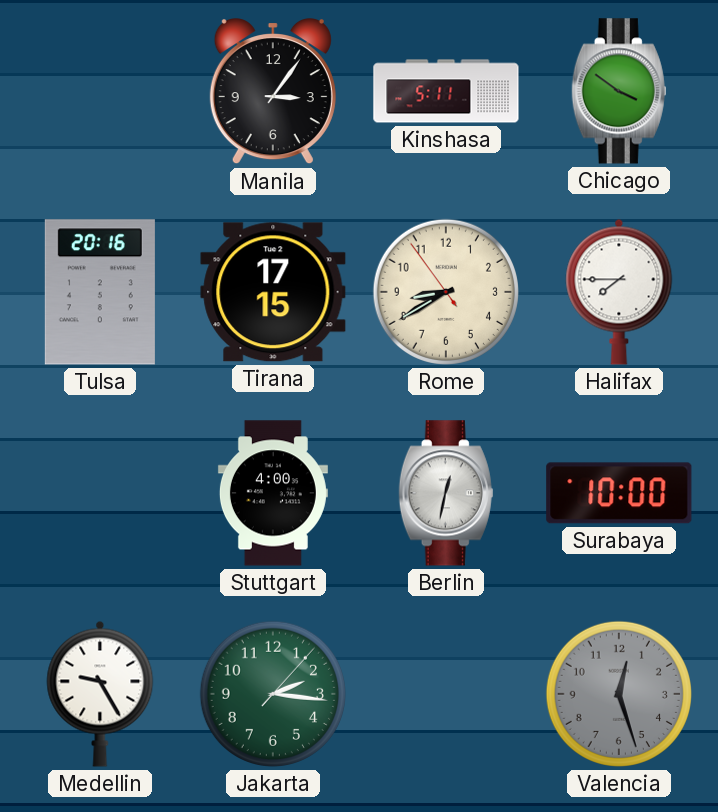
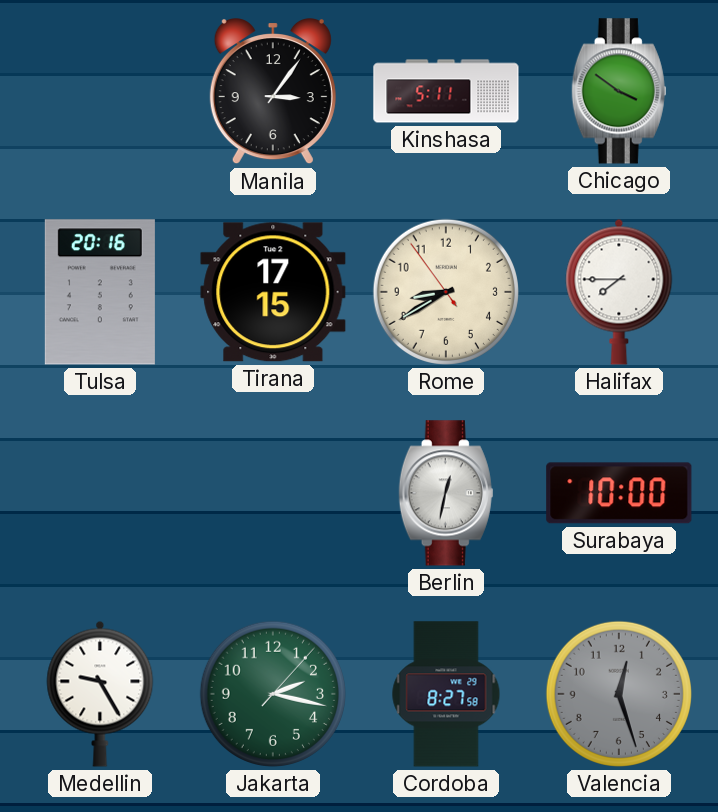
Stuttgart: 4:00 -> none (273, 493)
Jakarta: 2:16 -> 2:17 (273, 694)
Cordoba: none -> 8:27 (446, 694)
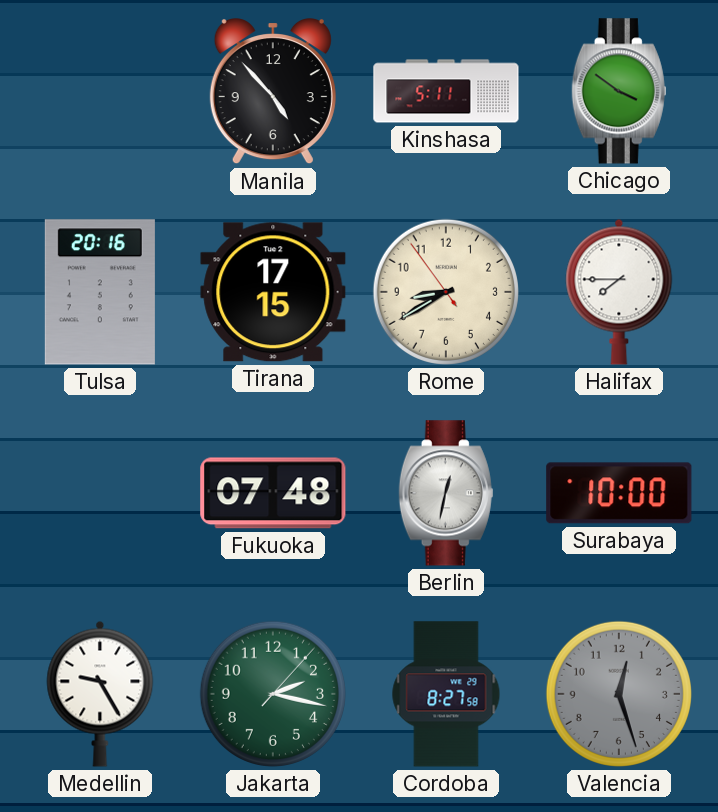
Manila: 3:06 -> 4:53 (273, 92)
Fukuoka: none -> 07:48 (273, 493)
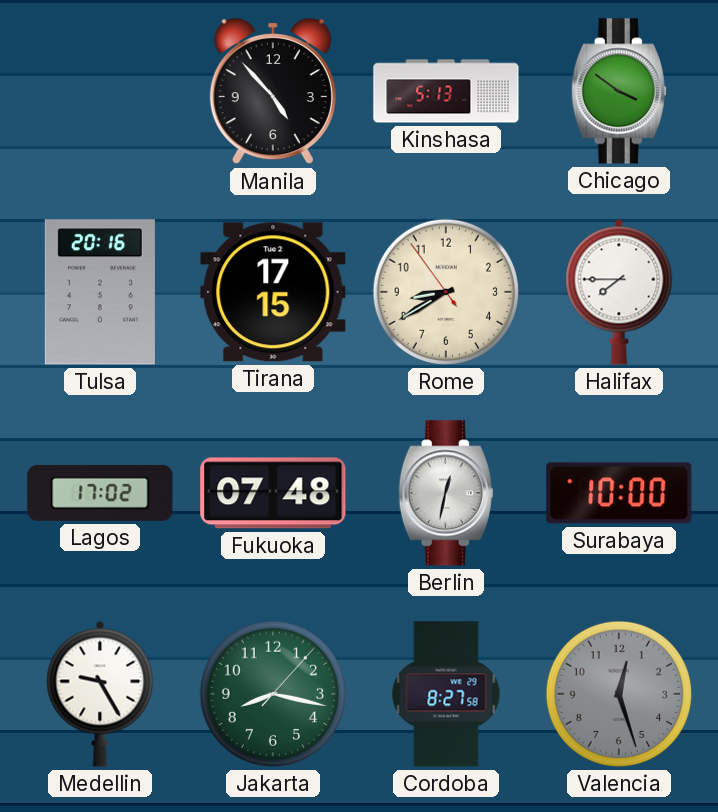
Kinshasa: 5:11 -> 5:13 (446, 91)
Lagos: none -> 17:02 (100, 493)
Jakarta: 2:17 -> 8:17 (273, 694)
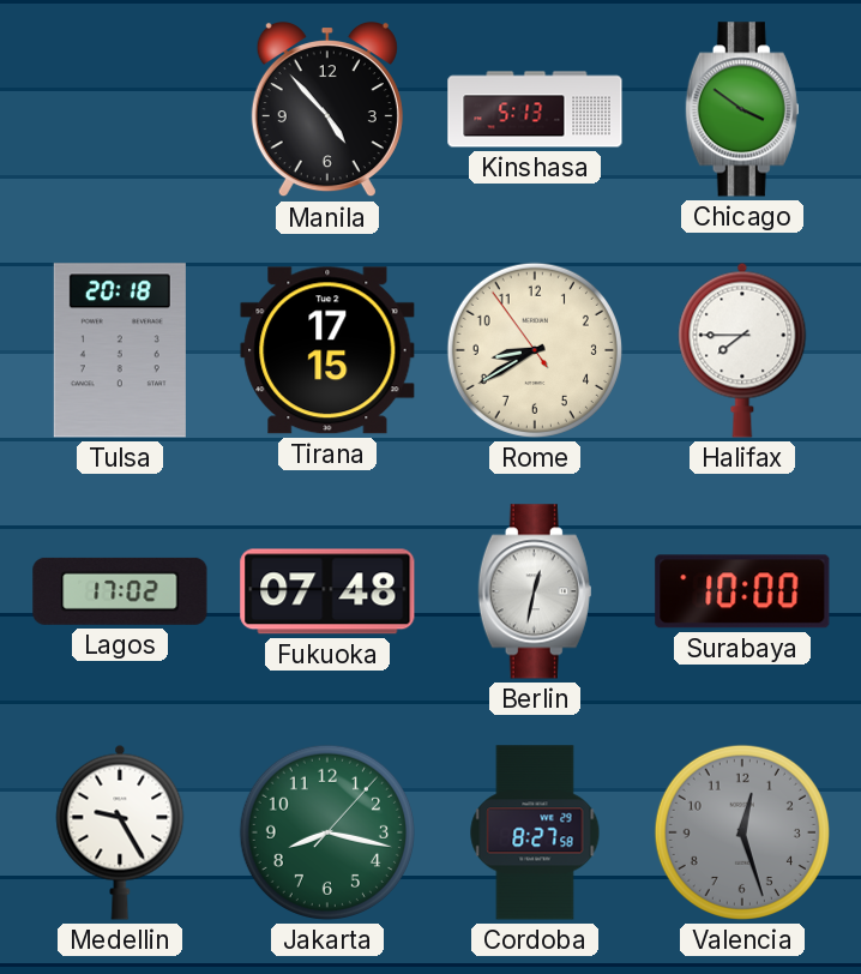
Tulsa: 20:16 -> 20:18 (120, 350)
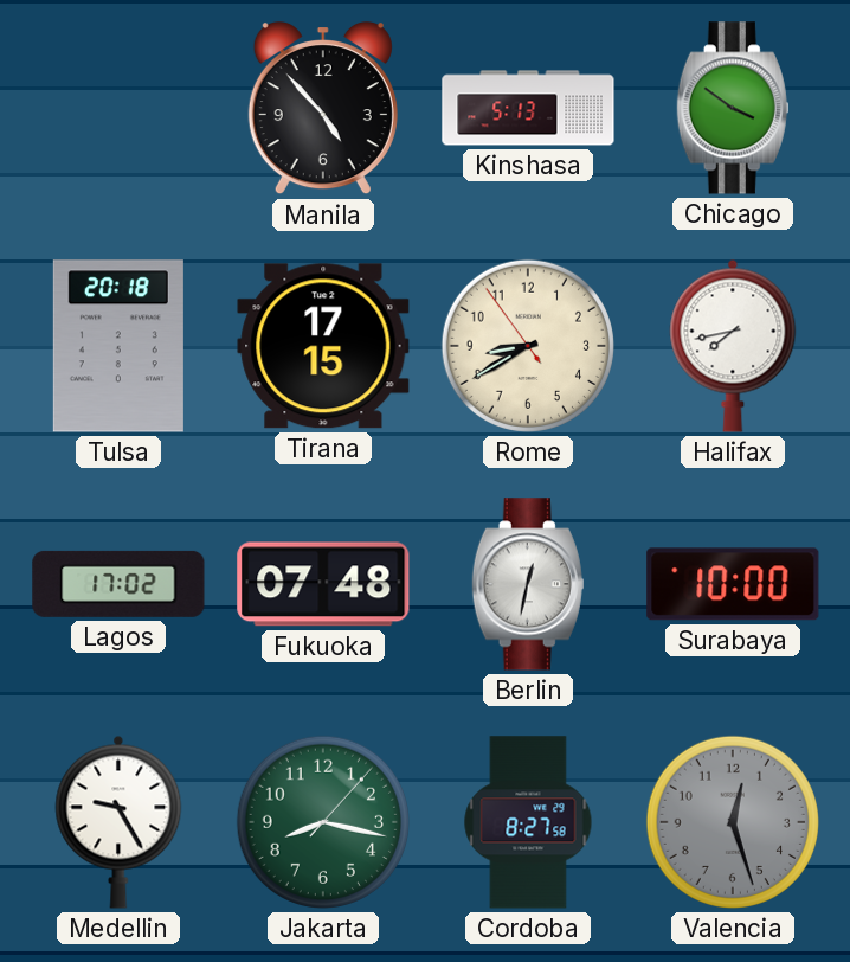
Halifax: 7:45 -> 7:43 (733, 346)
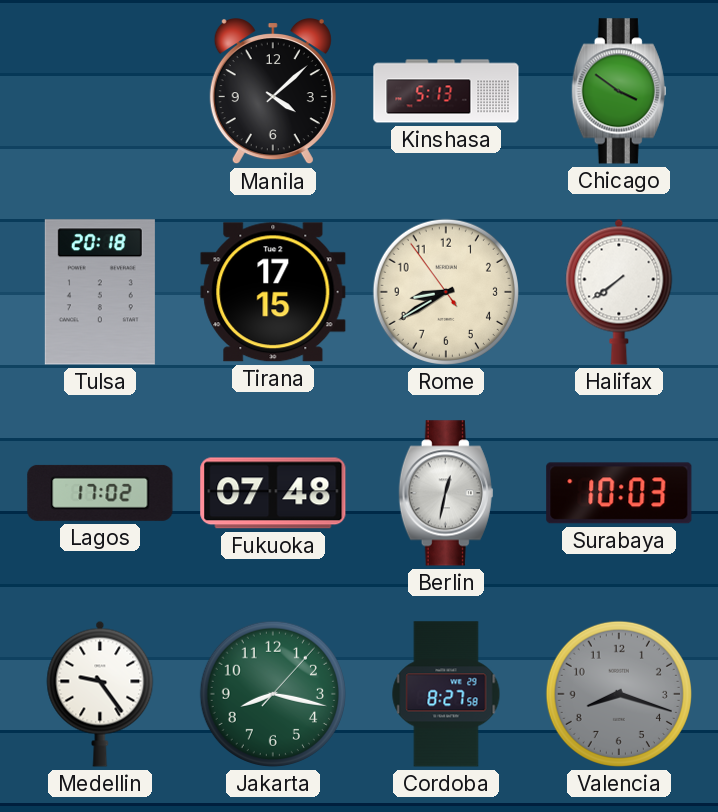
Manila: 4:53 -> 4:08 (273, 92)
Halifax: 7:43 -> 7:39 (619, 292)
Surabaya: 10:00 -> 10:03 (619, 493)
Medellin: 9:25 -> 9:24 (100, 694)
Valencia: 12:27 -> 8:18 (619, 694)
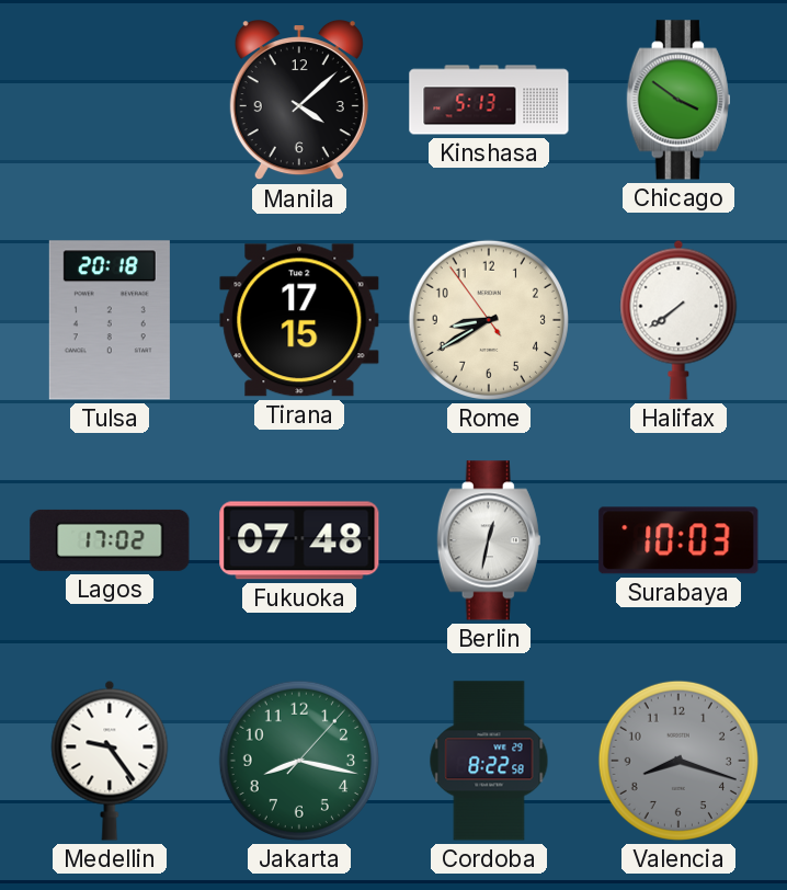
Cordoba: 8:27 -> 8:22 (489, 761)
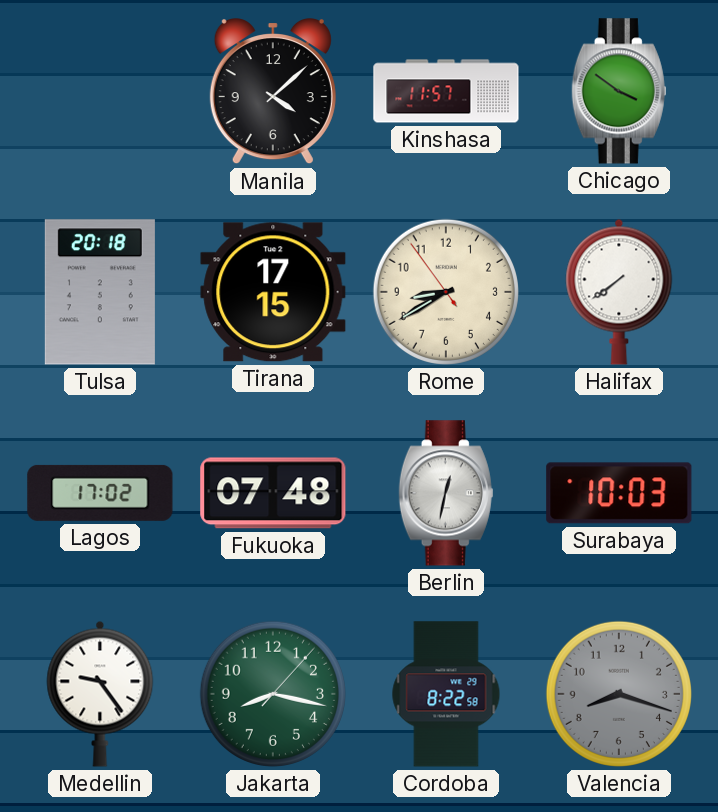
Kinshasa: 5:13 -> 11:57 (446, 91)
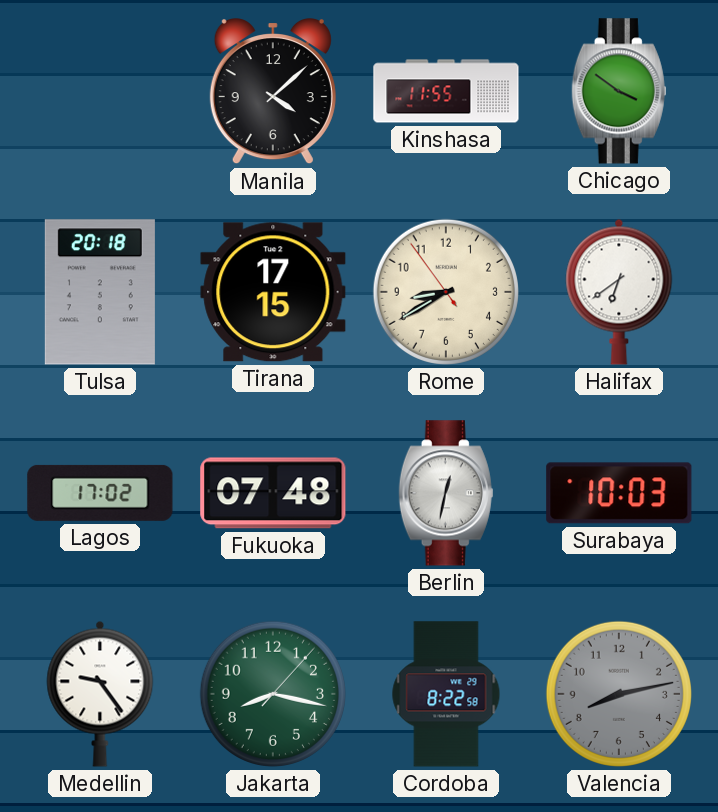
Kinshasa: 11:57 -> 11:55 (446, 91)
Halifax: 7:39 -> 6:39 (619, 292)
Valencia: 8:18 -> 8:13 (619, 694)
